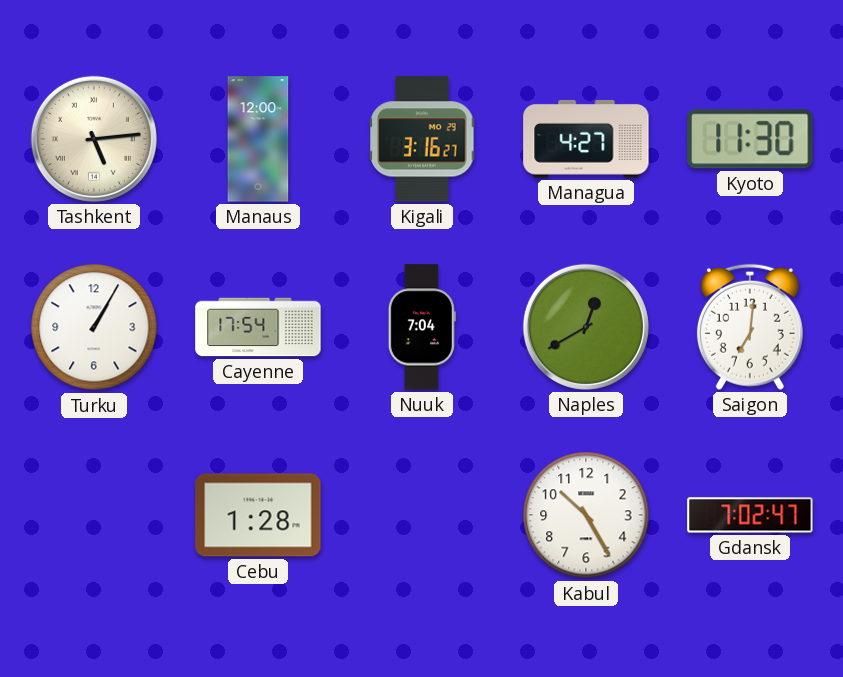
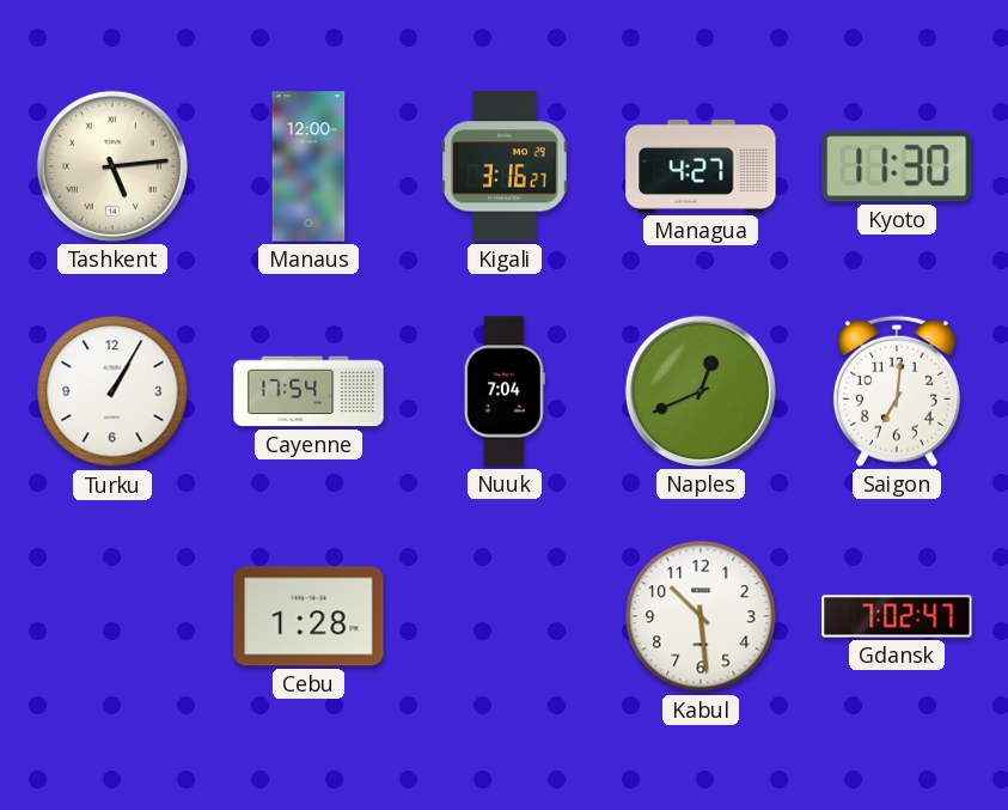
Naples: 12:40 -> 12:41 (701, 391)
Kabul: 10:25 -> 10:29 (701, 616)
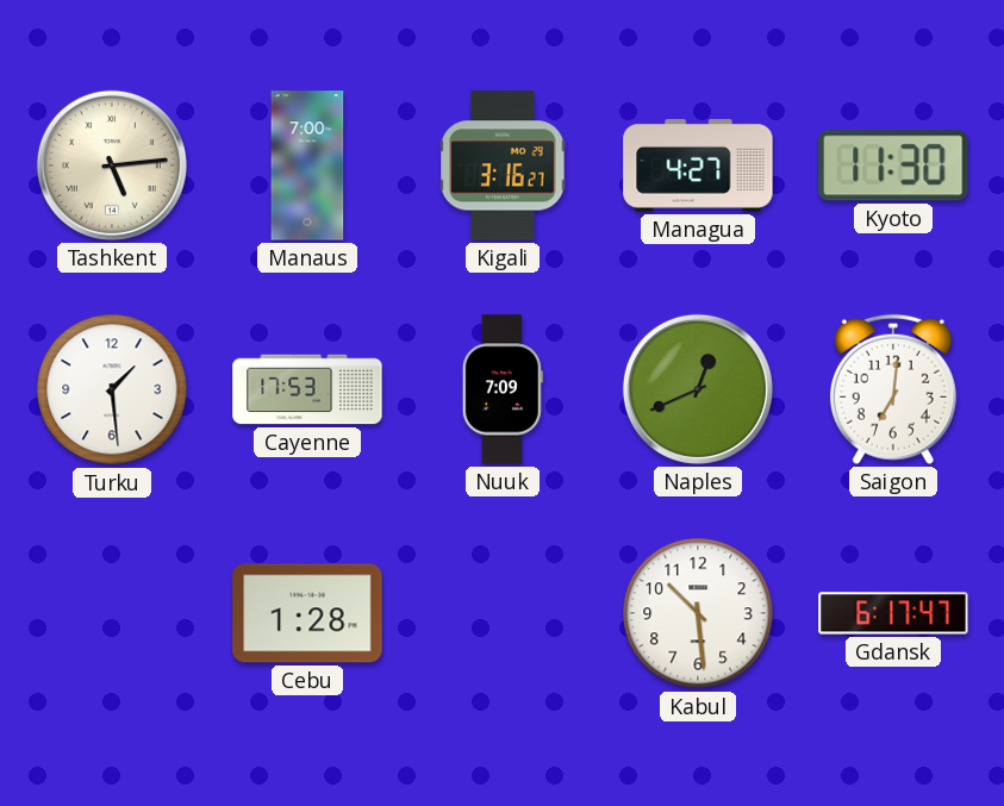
Manaus: 12:00 -> 7:00 (307, 165)
Turku: 1:05 -> 1:29 (112, 389)
Cayenne: 17:54 -> 17:53 (307, 389)
Nuuk: 7:04 -> 7:09 (503, 389)
Gdansk: 7:02 -> 6:17 (893, 613)
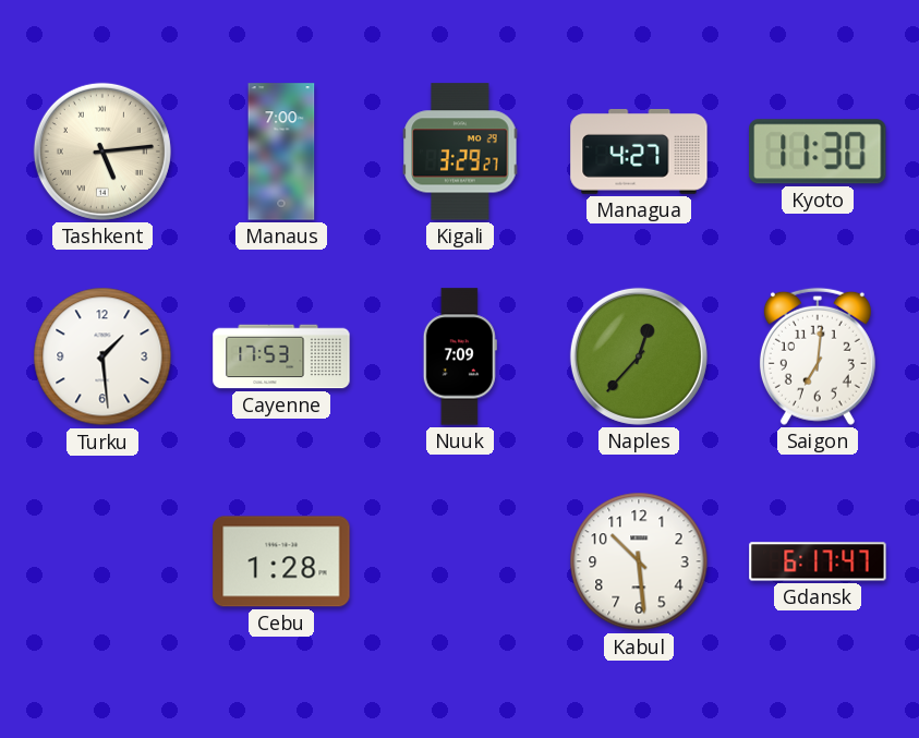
Kigali: 3:16 -> 3:29 (460, 152)
Naples: 12:41 -> 12:37 (639, 356)
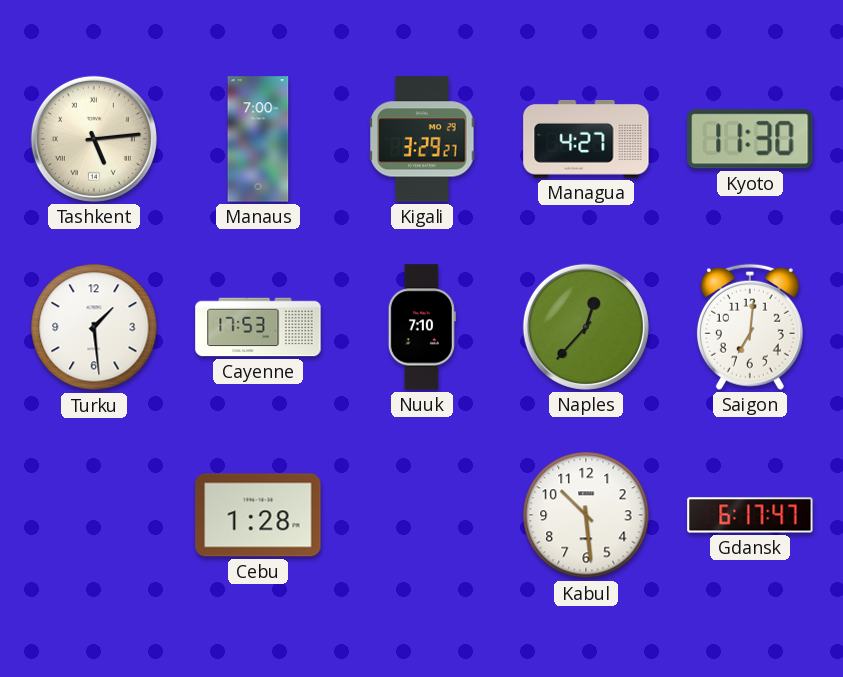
Nuuk: 7:09 -> 7:10 (422, 327)
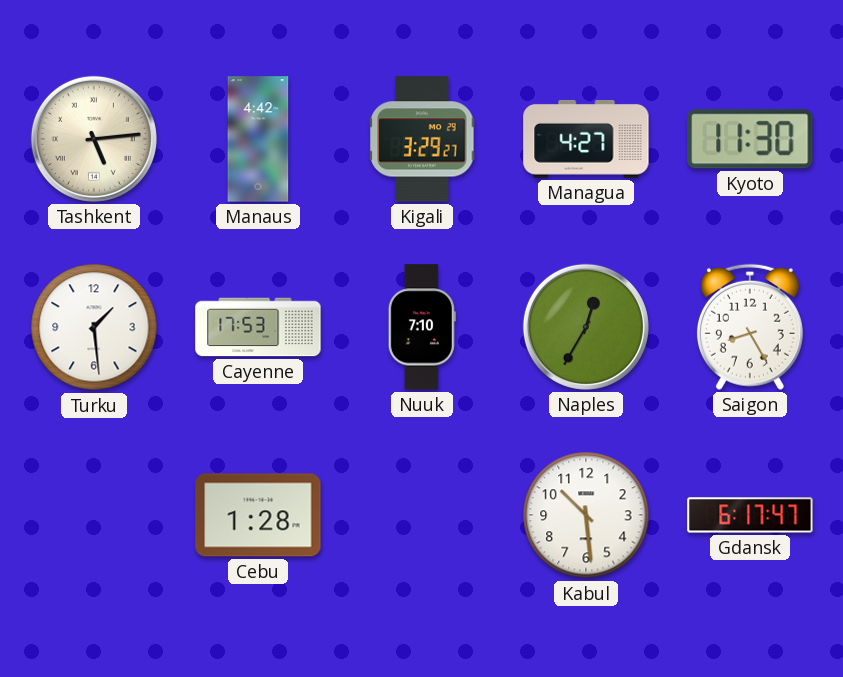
Manaus: 7:00 -> 4:42 (258, 139)
Naples: 12:37 -> 12:35 (586, 327)
Saigon: 7:01 -> 8:25 (750, 327)
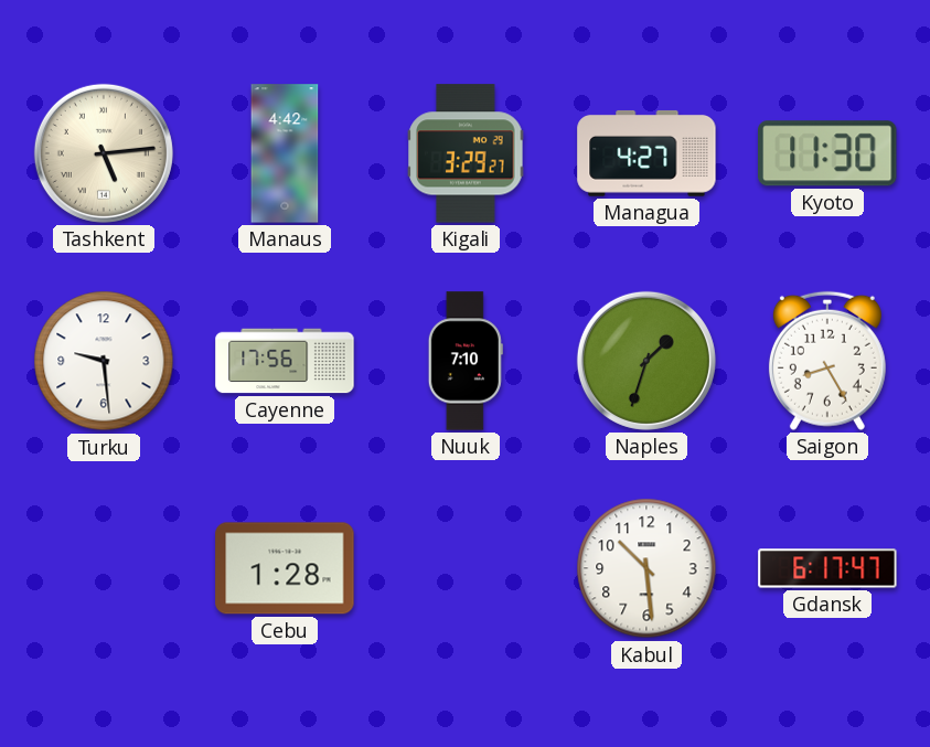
Turku: 1:29 -> 9:29 (104, 361)
Cayenne: 17:53 -> 17:56 (285, 361)
Naples: 12:35 -> 1:33 (646, 361)
